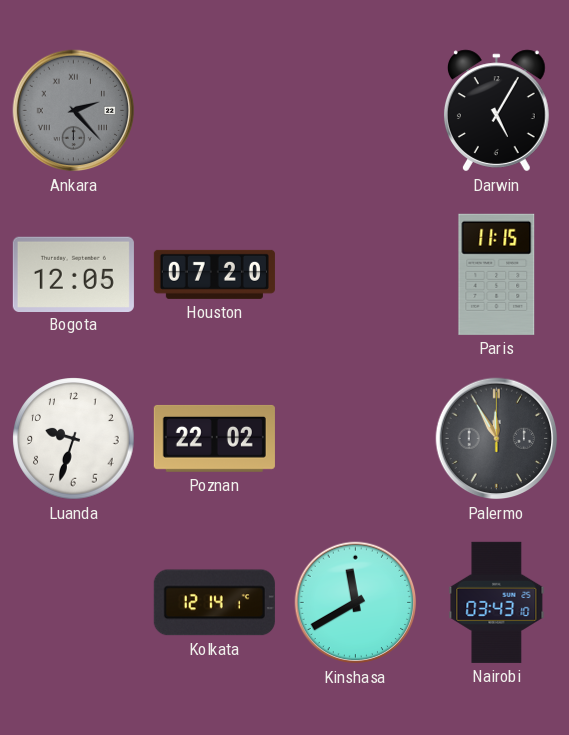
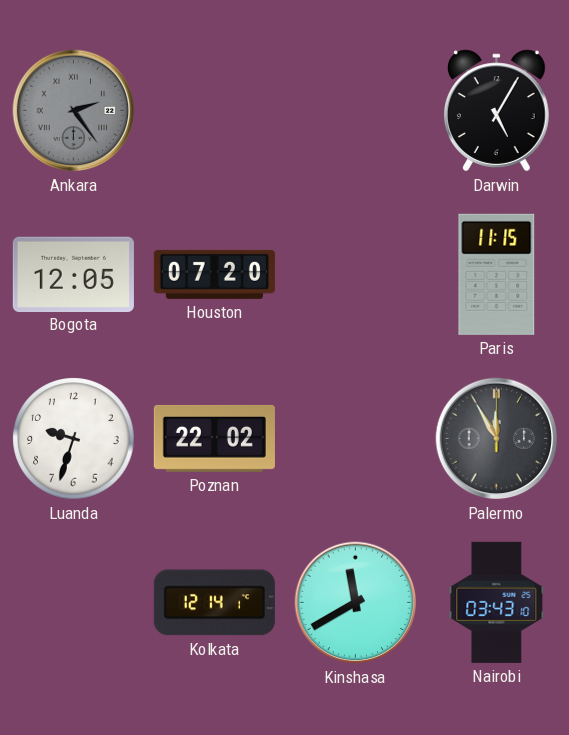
Ankara: 2:23 -> 2:24 (74, 111)
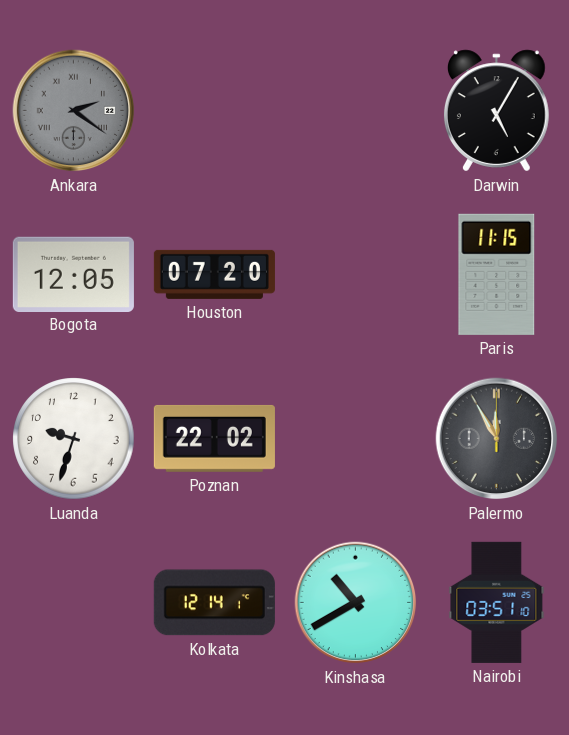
Ankara: 2:24 -> 2:21 (74, 111)
Kinshasa: 11:40 -> 10:40 (356, 603)
Nairobi: 03:43 -> 03:51 (497, 602)
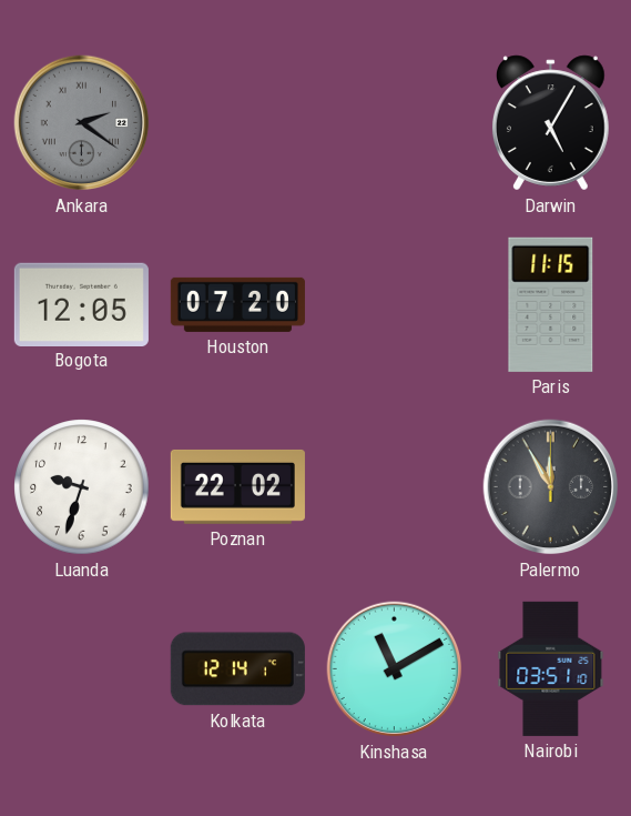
Kinshasa: 10:40 -> 11:10 (395, 669)
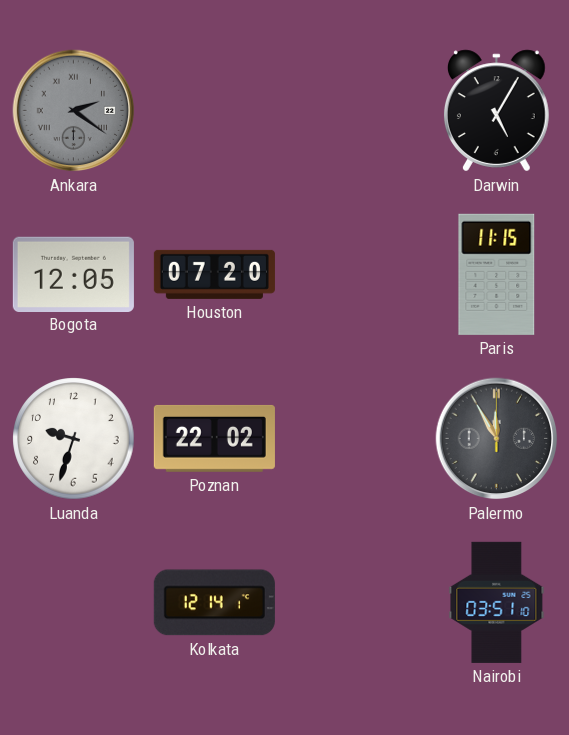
Kinshasa: 11:10 -> none (395, 669)
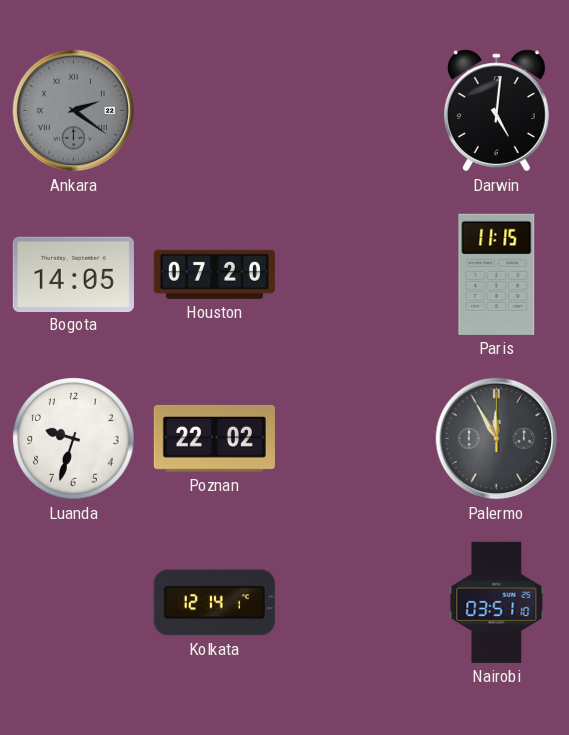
Darwin: 5:05 -> 5:01 (497, 111)
Bogota: 12:05 -> 14:05 (73, 274)
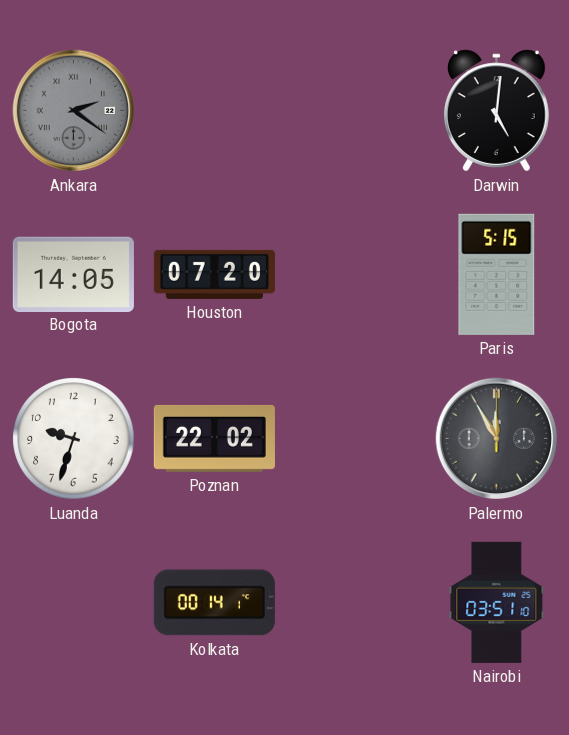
Paris: 11:15 -> 5:15 (497, 274)
Kolkata: 12:14 -> 00:14 (214, 603)
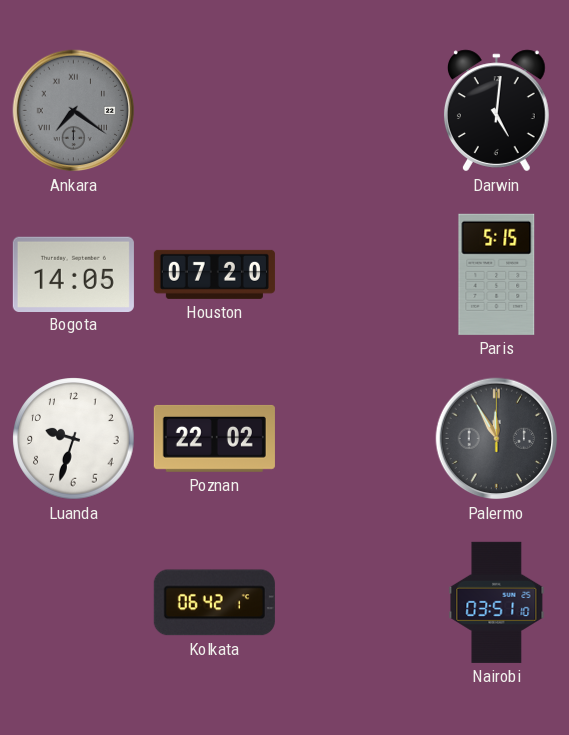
Ankara: 2:21 -> 7:21 (74, 111)
Kolkata: 00:14 -> 06:42 (214, 603)
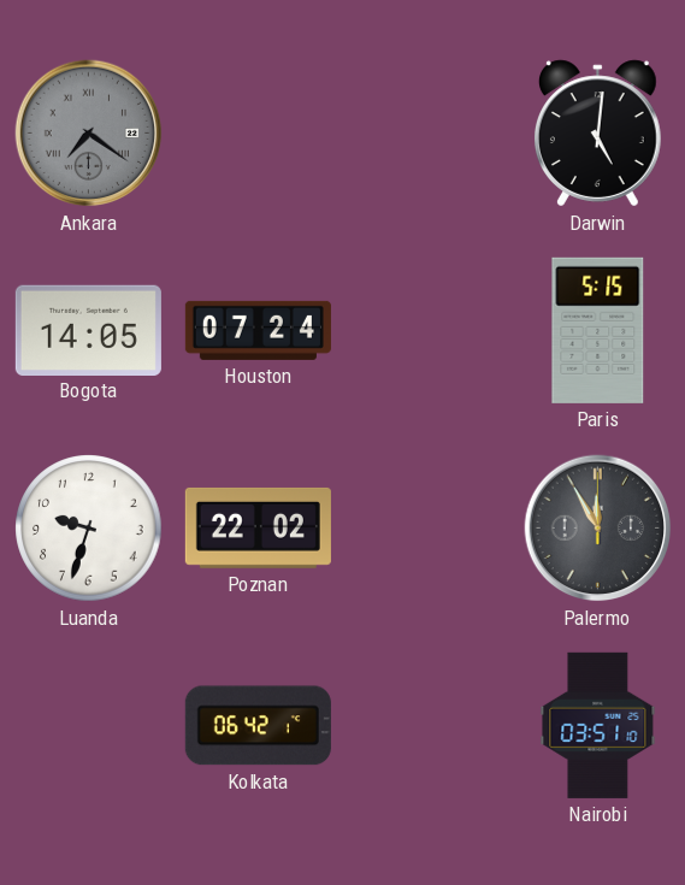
Houston: 07:20 -> 07:24 (258, 330)
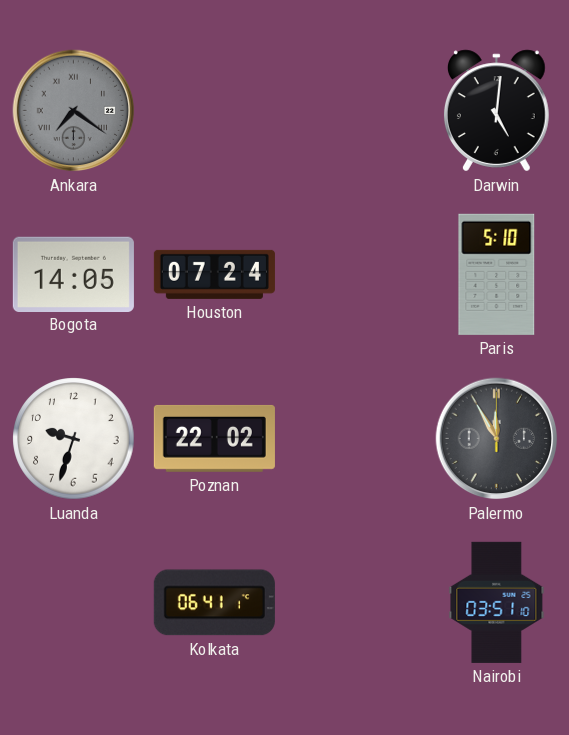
Paris: 5:15 -> 5:10 (497, 274)
Kolkata: 06:42 -> 06:41 (214, 603)
